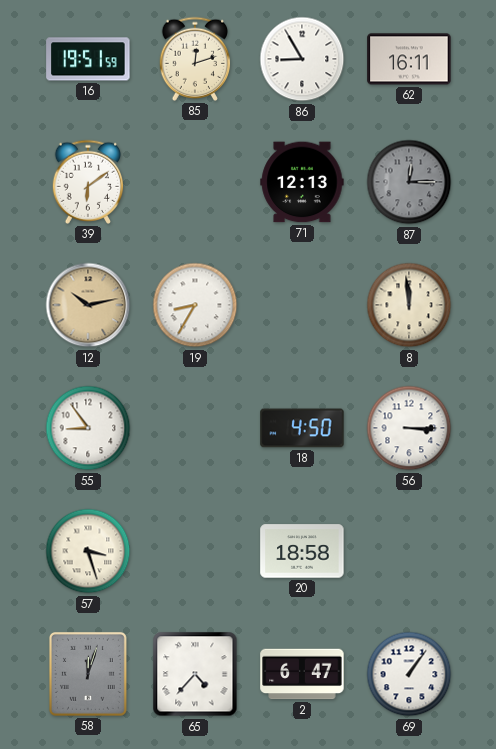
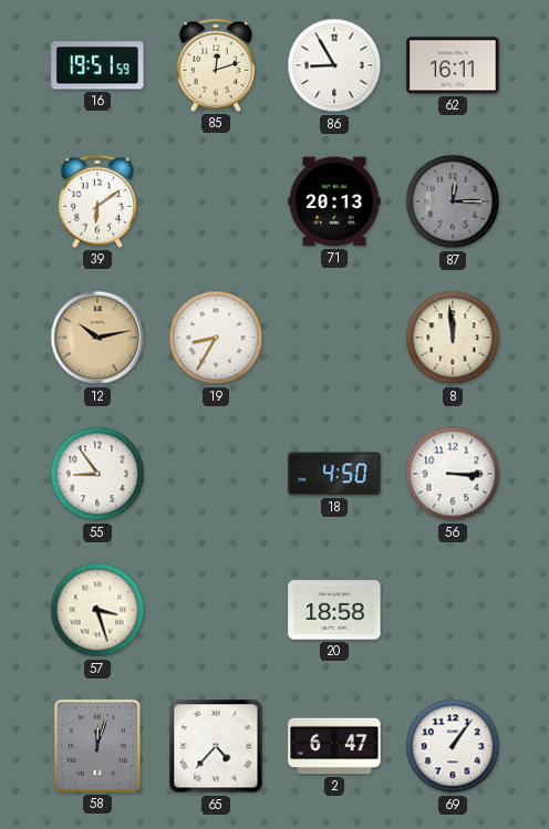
71: 12:13 -> 20:13 (334, 201)
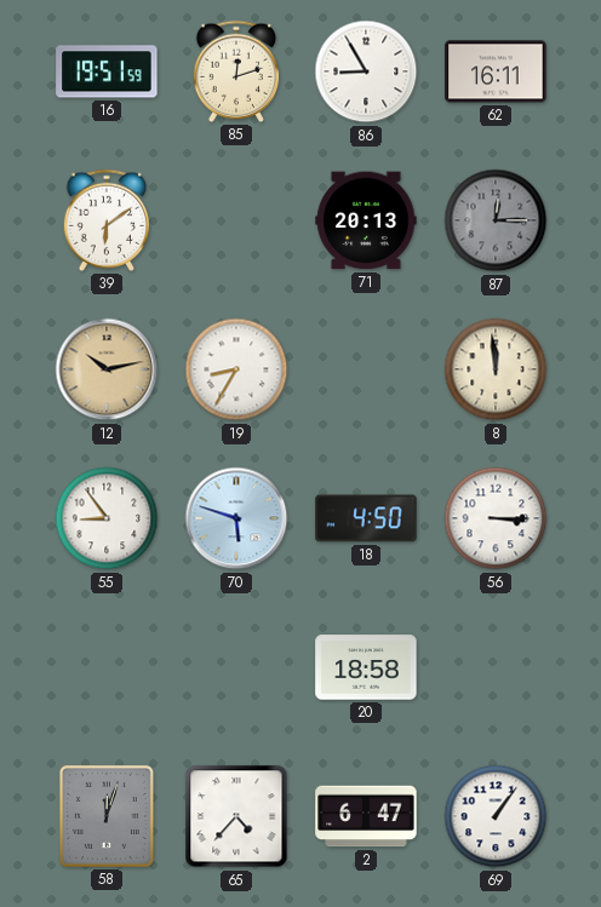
70: none -> 5:48 (236, 518)
57: 3:27 -> none (97, 610)
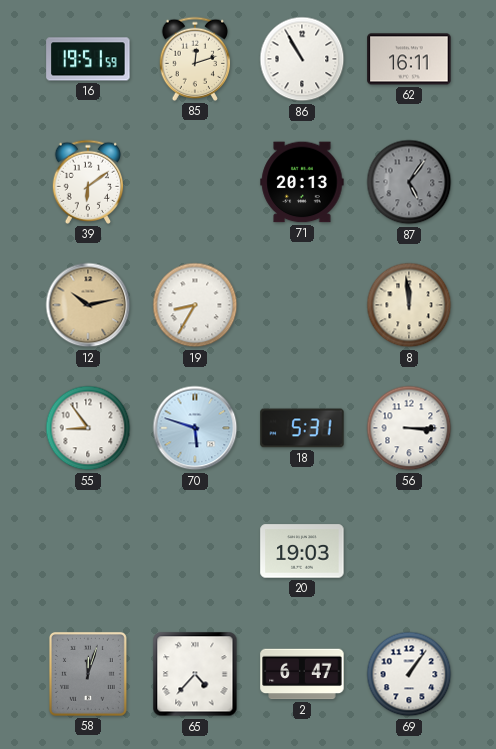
86: 8:55 -> 10:55 (302, 59)
87: 12:15 -> 5:06 (409, 182)
18: 4:50 -> 5:31 (302, 428)
20: 18:58 -> 19:03 (302, 551)
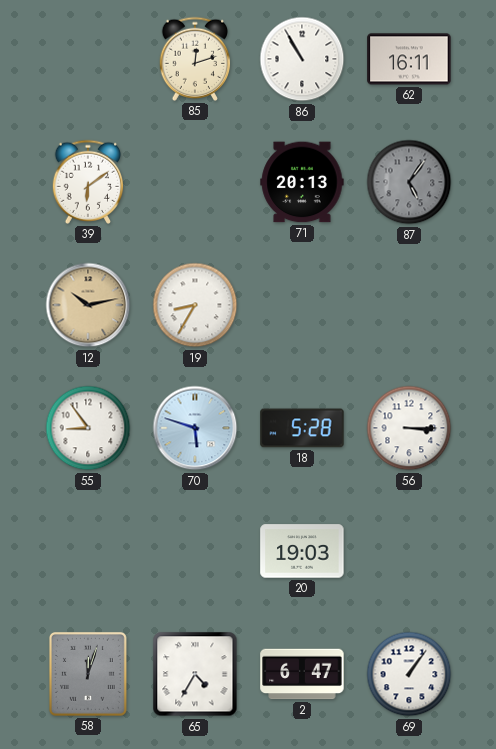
16: 19:51 -> none (88, 59)
8: 11:59 -> none (409, 305)
18: 5:31 -> 5:28 (302, 428)
65: 4:37 -> 4:35 (195, 674)
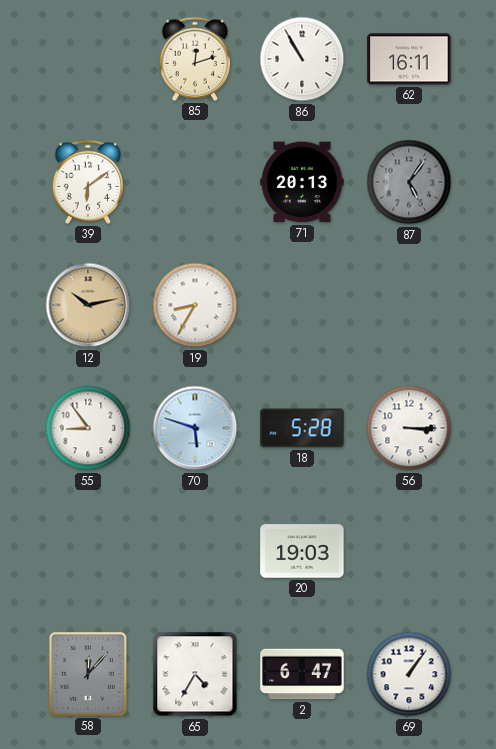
58: 12:03 -> 12:07 (88, 674)
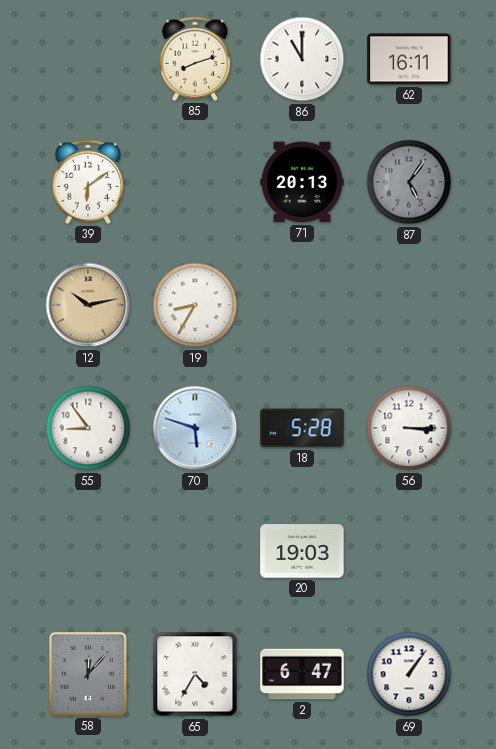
85: 12:12 -> 8:12 (195, 59)
86: 10:55 -> 11:00 (302, 59)
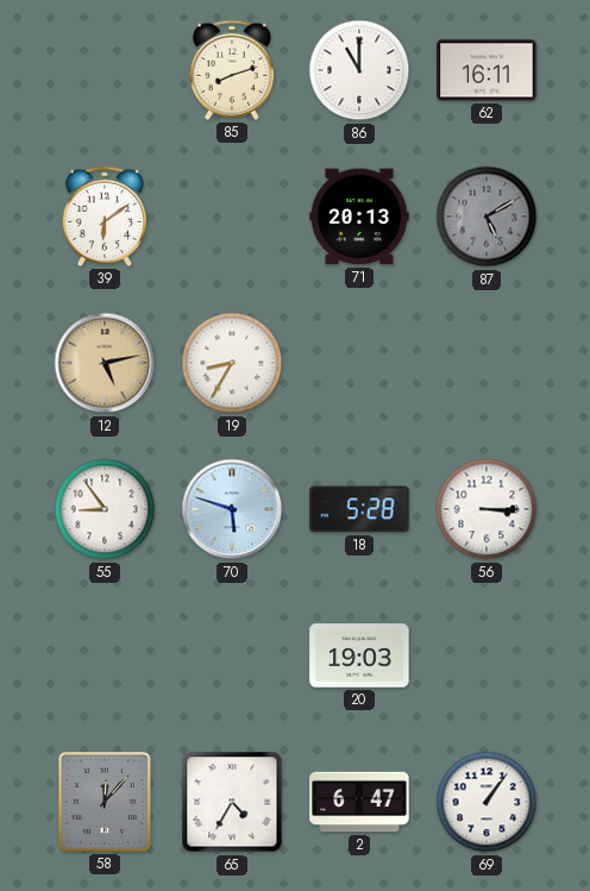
87: 5:06 -> 5:10 (487, 217)
12: 10:13 -> 5:13 (105, 363)
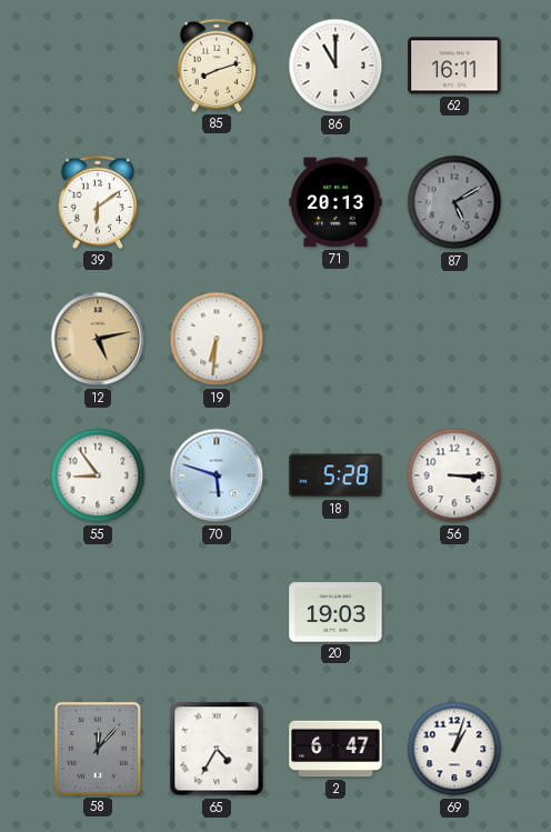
19: 8:35 -> 6:31 (217, 339)
69: 1:06 -> 1:03 (454, 749)
